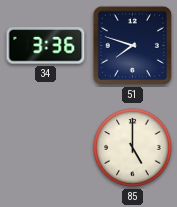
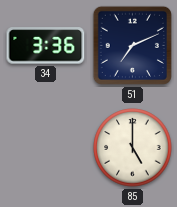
51: 7:48 -> 7:11 (132, 45)
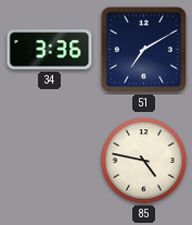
51: 7:11 -> 7:10 (143, 49)
85: 5:00 -> 4:47 (144, 161)
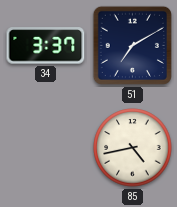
34: 3:36 -> 3:37 (46, 46)
85: 4:47 -> 4:43 (133, 148)
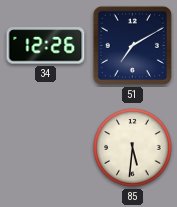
34: 3:37 -> 12:26 (46, 46)
85: 4:43 -> 5:31 (133, 148)
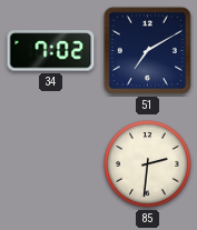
34: 12:26 -> 7:02 (51, 51)
85: 5:31 -> 2:31 (148, 164)
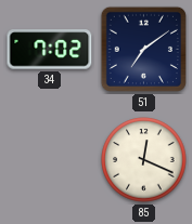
51: 7:10 -> 7:09 (143, 49)
85: 2:31 -> 12:19 (144, 160)
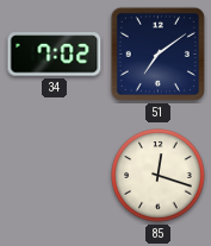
85: 12:19 -> 12:18 (159, 176)
